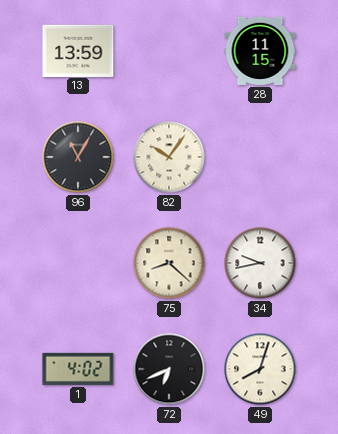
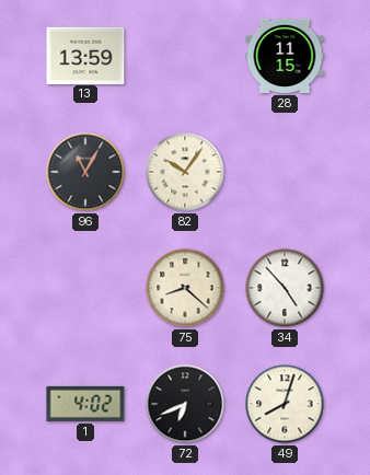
34: 9:43 -> 4:53 (285, 288)
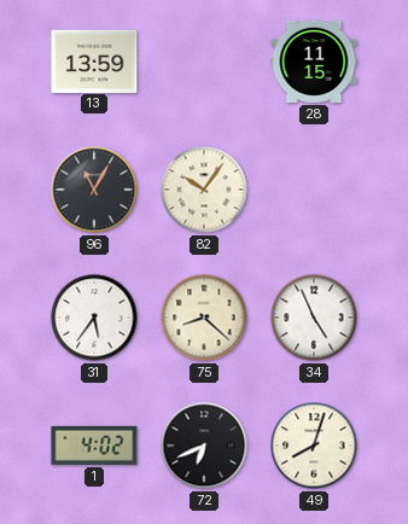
31: none -> 5:36 (94, 318)
34: 4:53 -> 4:56 (314, 318)
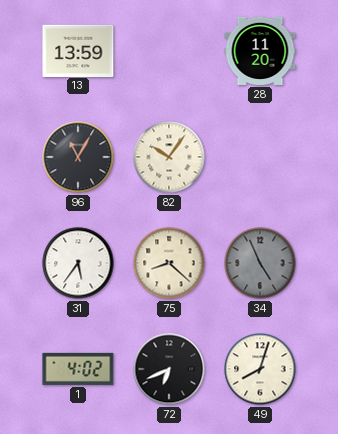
28: 11:15 -> 11:20 (260, 51)
34 dial: white -> grey (260, 263)
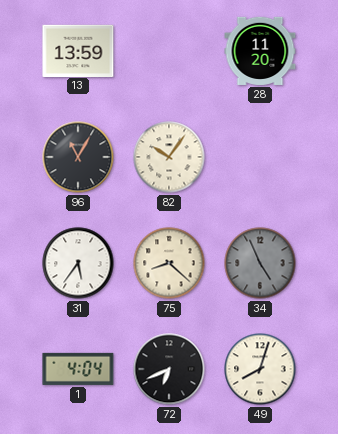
1: 4:02 -> 4:04 (78, 369)
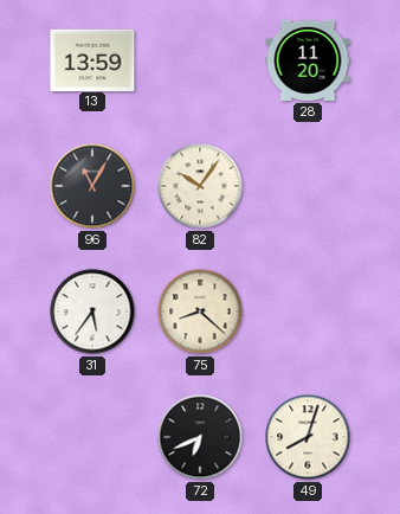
34: 4:56 -> none (260, 263)
1: 4:04 -> none (78, 369)
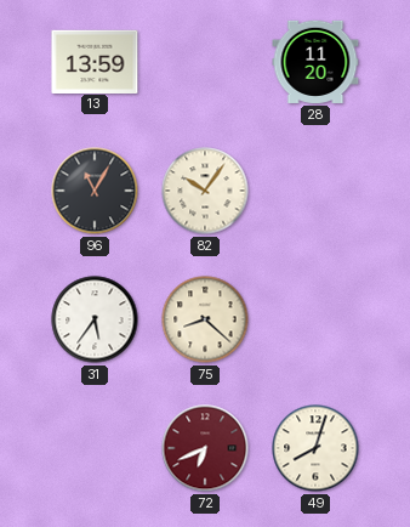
72 dial: black -> burgundy (205, 448)
